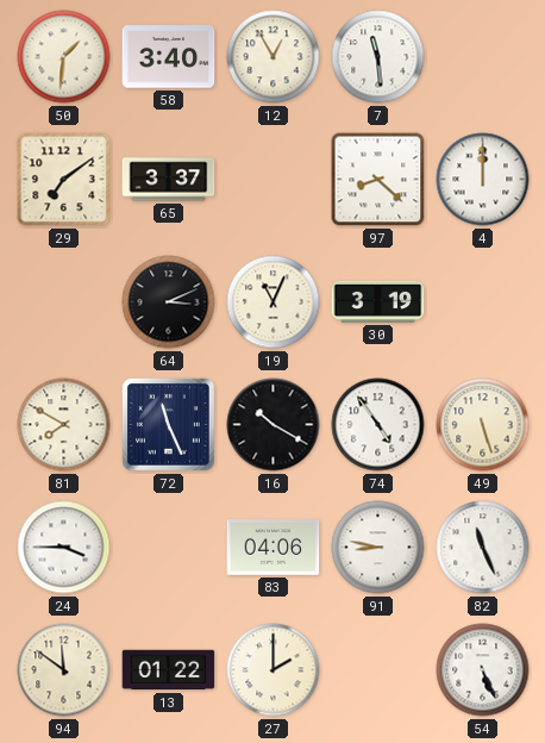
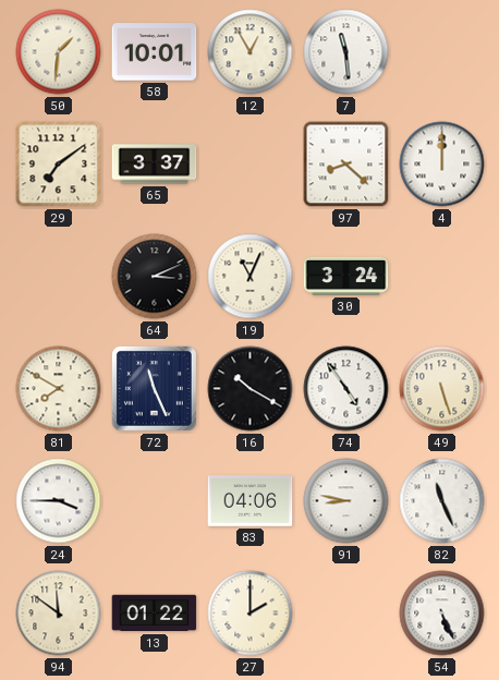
58: 3:40 -> 10:01 (155, 52)
30: 3:19 -> 3:24 (346, 276)
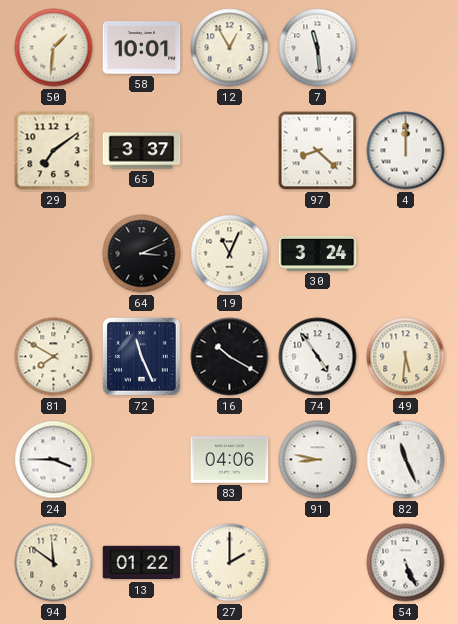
49: 5:27 -> 5:31 (406, 357)
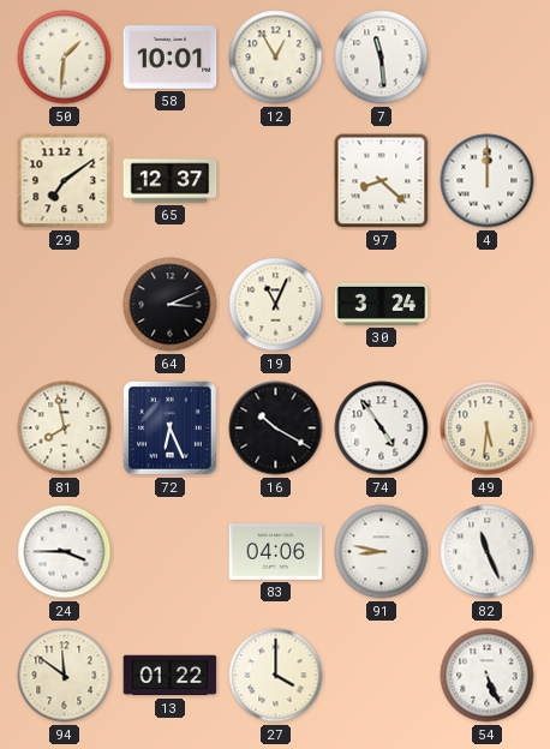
65: 3:37 -> 12:37 (171, 181)
81: 7:50 -> 7:58 (65, 429)
72: 11:26 -> 6:26 (169, 427)
27: 2:00 -> 4:00 (276, 676)
